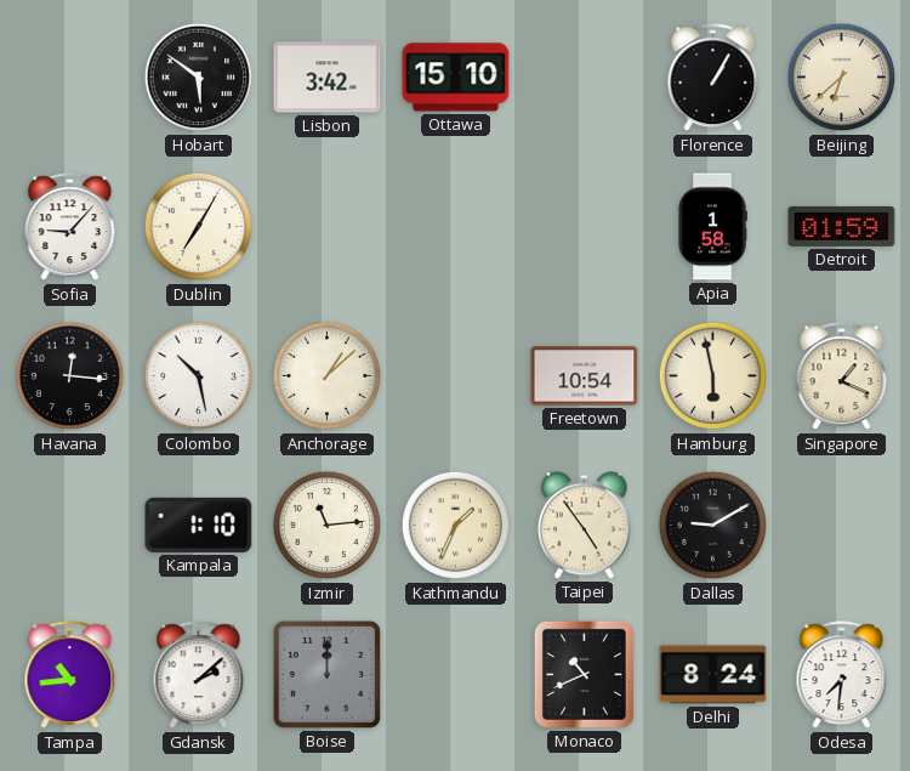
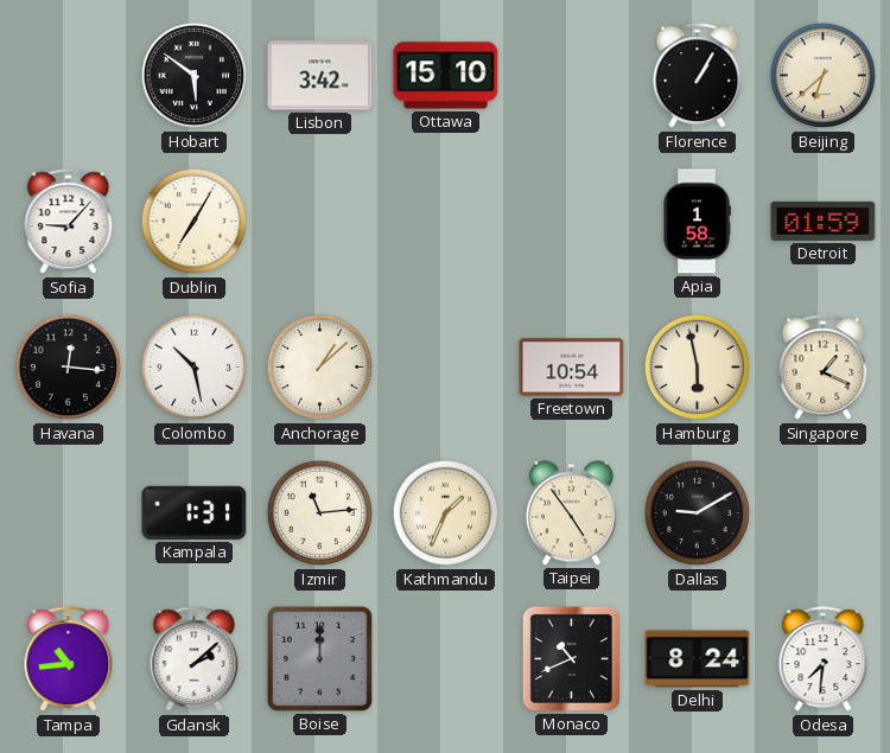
Kampala: 1:10 -> 1:31 (195, 512)
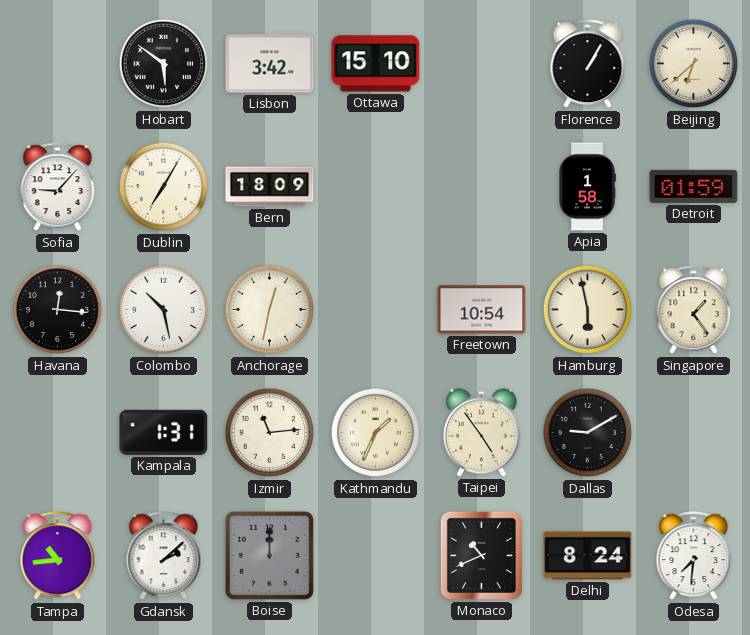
Bern: none -> 18:09 (270, 187)
Anchorage: 1:08 -> 12:32 (270, 310)
Singapore: 1:19 -> 1:24 (694, 310)
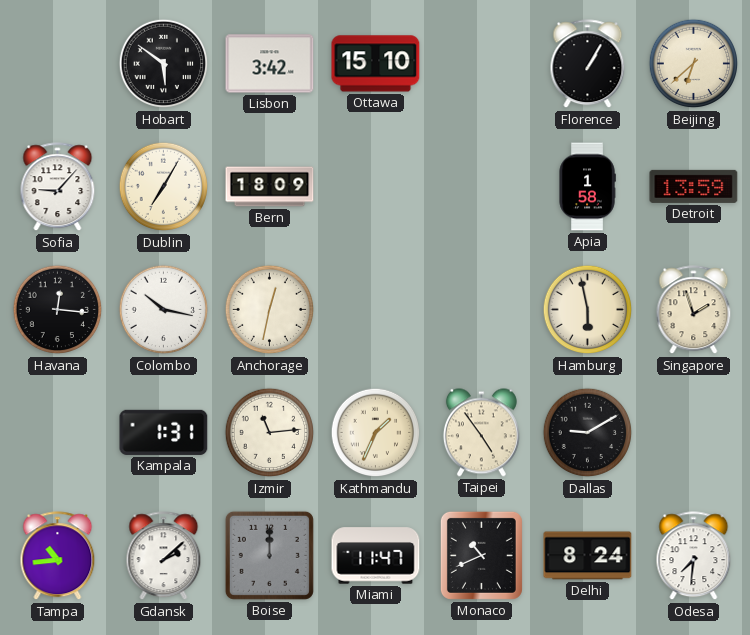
Detroit: 01:59 -> 13:59 (694, 186)
Colombo: 10:28 -> 10:17 (164, 310)
Freetown: 10:54 -> none (482, 310)
Singapore: 1:24 -> 1:57 (694, 310)
Miami: none -> 11:47 (376, 556)
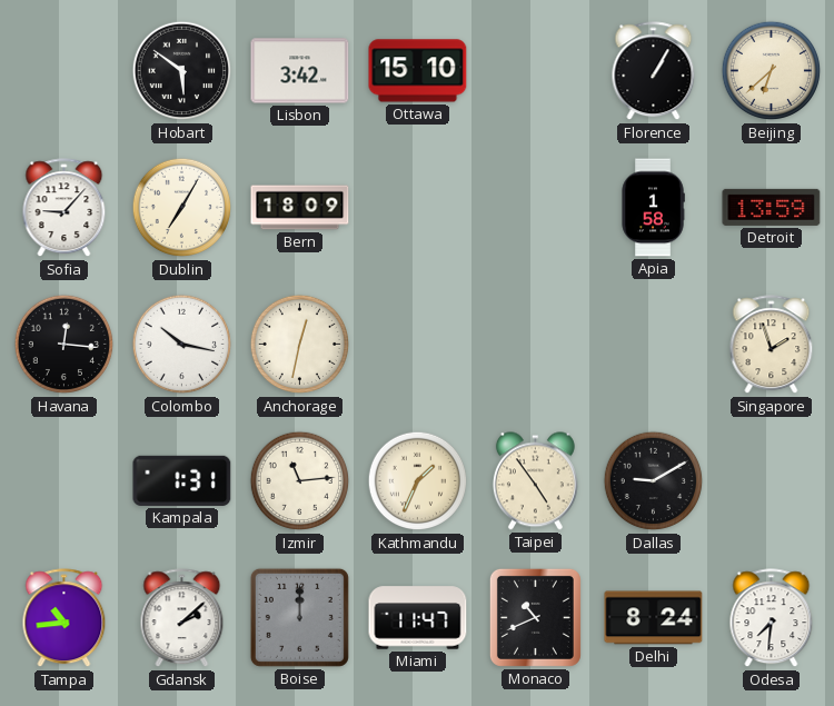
Hamburg: 5:58 -> none (588, 310)
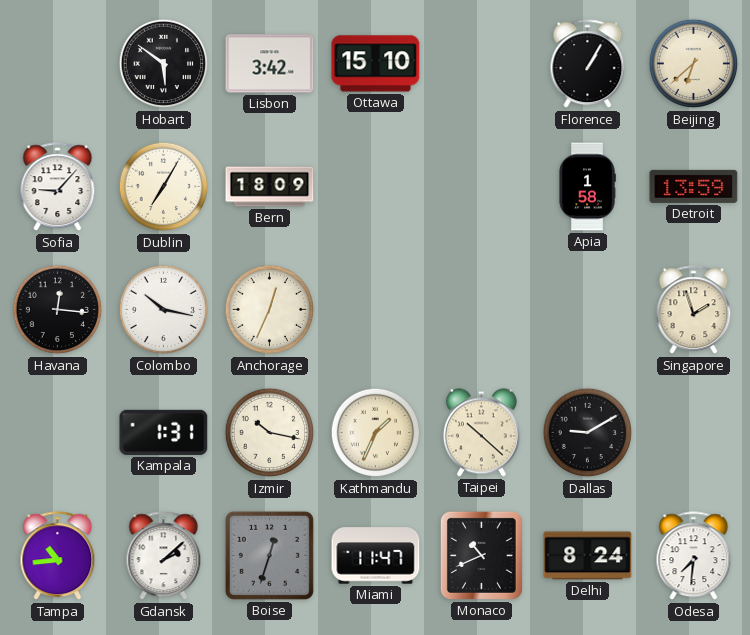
Anchorage: 12:32 -> 12:34 (270, 310)
Izmir: 11:14 -> 10:17 (270, 433)
Taipei: 4:54 -> 10:22 (481, 433)
Boise: 12:00 -> 12:33 (269, 555)
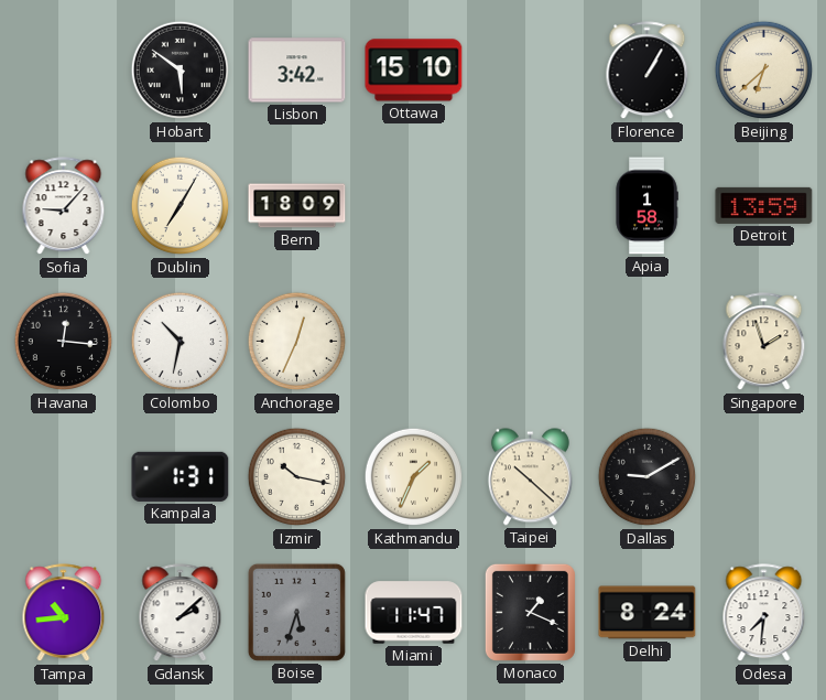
Colombo: 10:17 -> 10:32 (181, 342)
Boise: 12:33 -> 5:33 (296, 612)
Monaco: 10:41 -> 1:19 (530, 612)
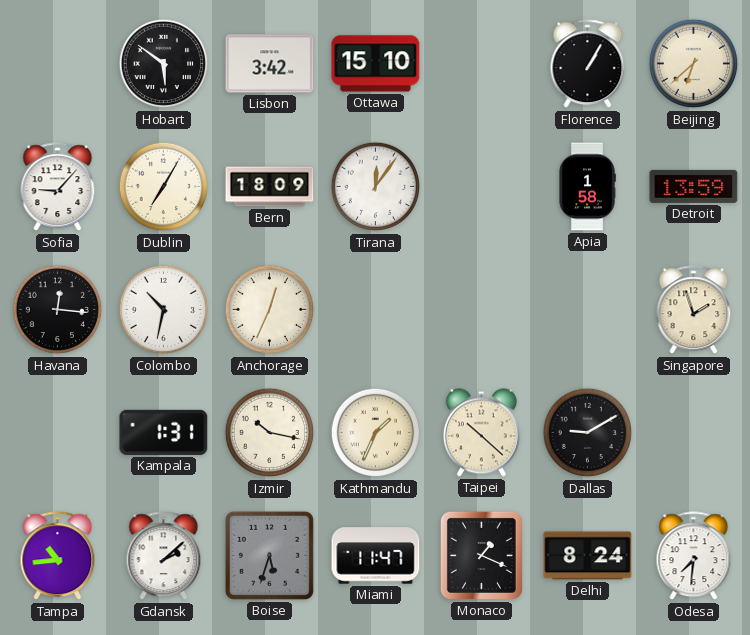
Tirana: none -> 12:06 (376, 187)
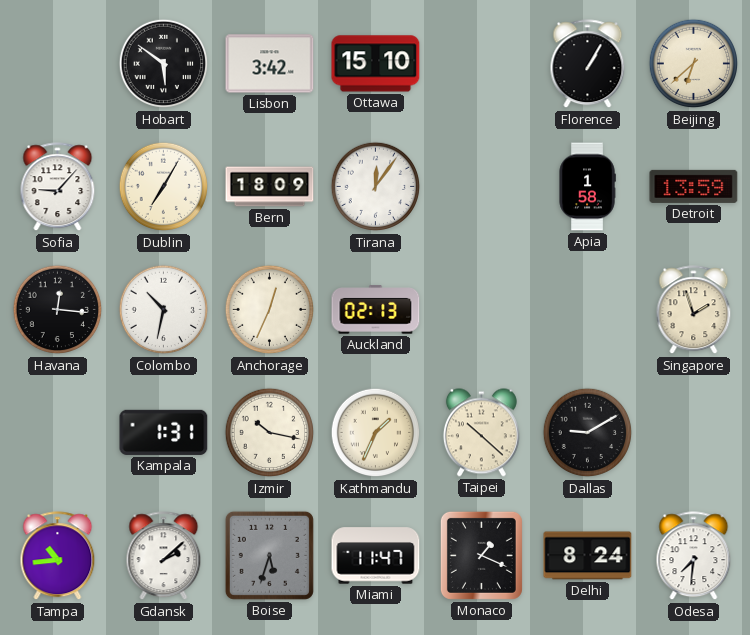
Auckland: none -> 02:13 (376, 310)
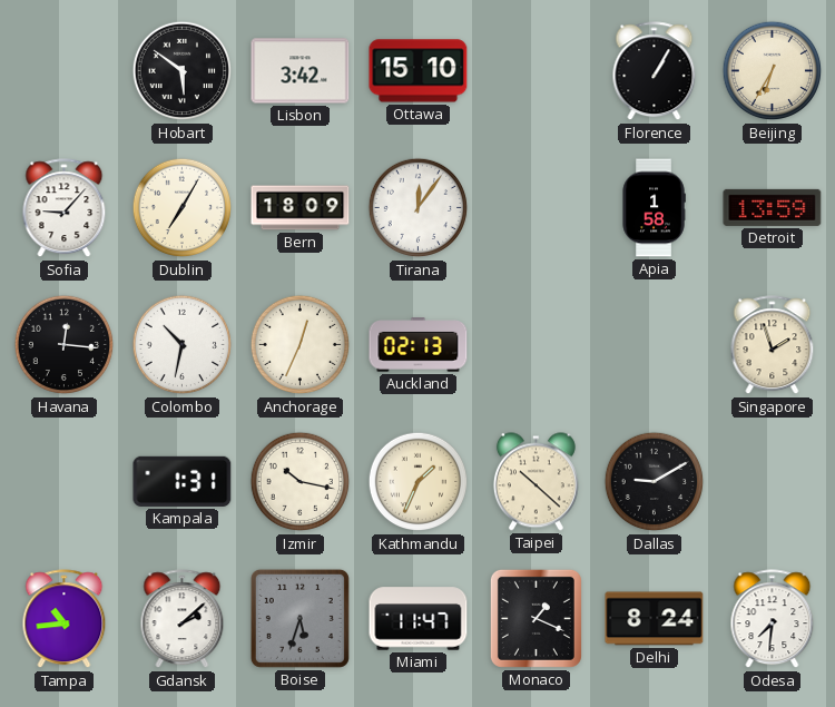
Beijing: 6:38 -> 6:35 (773, 71)
